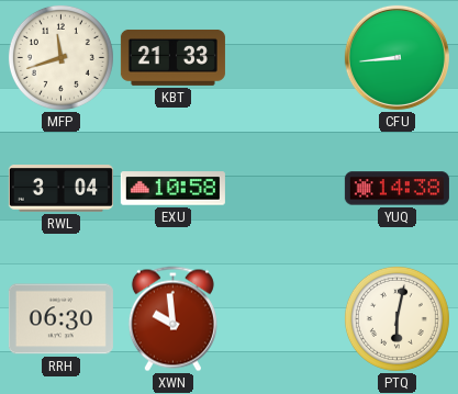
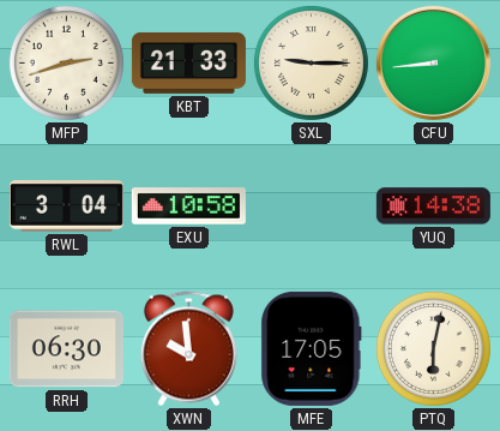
MFP: 11:42 -> 2:42 (66, 62)
SXL: none -> 9:15 (311, 62)
MFE: none -> 17:05 (312, 348)
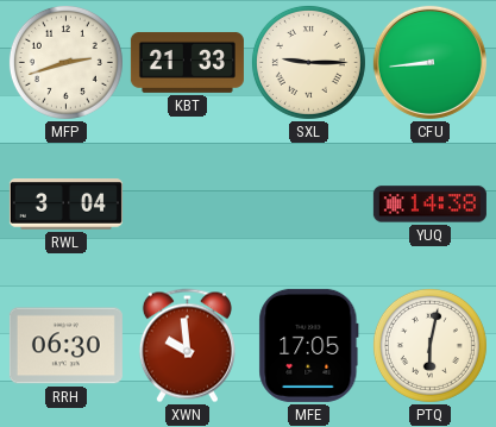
EXU: 10:58 -> none (188, 206)
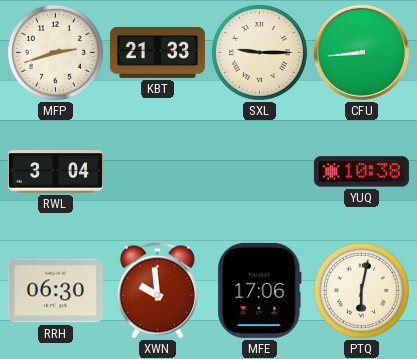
YUQ: 14:38 -> 10:38 (361, 172)
MFE: 17:05 -> 17:06 (260, 290)
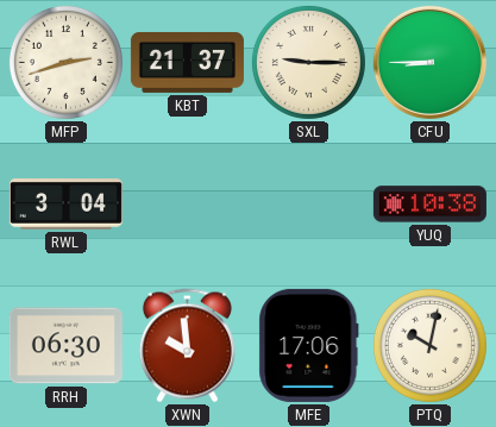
KBT: 21:33 -> 21:37 (187, 62)
CFU: 8:44 -> 8:45 (429, 62)
PTQ: 6:02 -> 10:02 (429, 345)
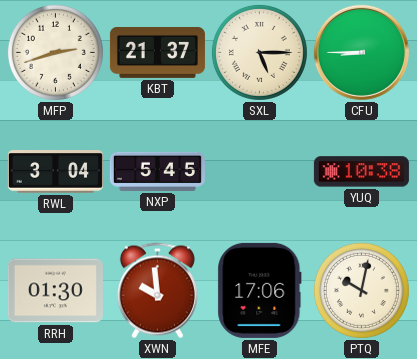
SXL: 9:15 -> 5:15 (259, 52)
NXP: none -> 5:45 (157, 171)
RRH: 06:30 -> 01:30 (55, 291)
